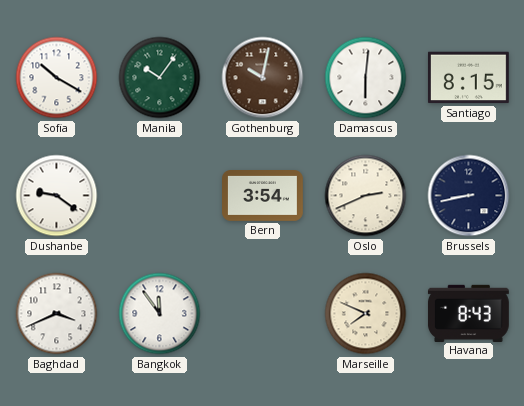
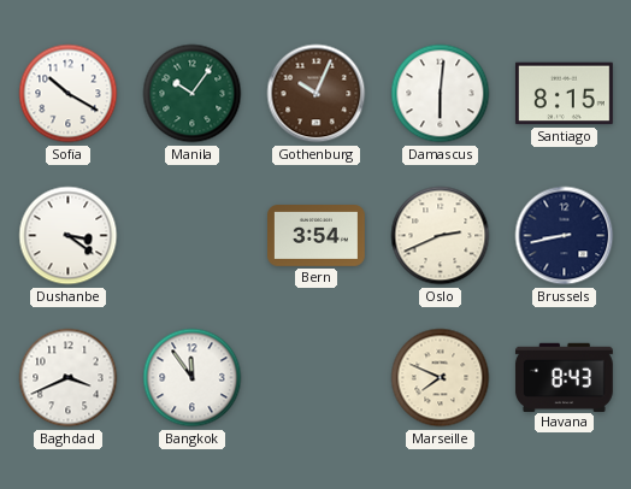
Gothenburg: 10:02 -> 10:04 (317, 94)
Dushanbe: 9:21 -> 3:21 (69, 236)
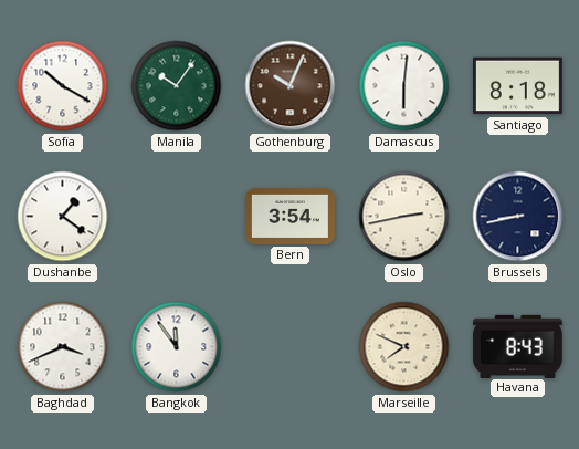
Santiago: 8:15 -> 8:18 (517, 86)
Dushanbe: 3:21 -> 1:21 (63, 217)
Oslo: 2:41 -> 2:43 (404, 217)
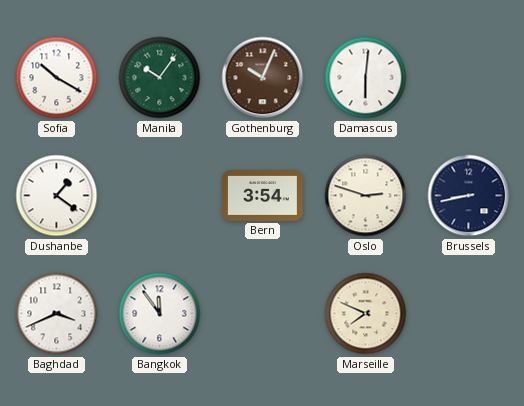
Santiago: 8:18 -> none (517, 86)
Oslo: 2:43 -> 2:48 (366, 196)
Havana: 8:43 -> none (517, 346)
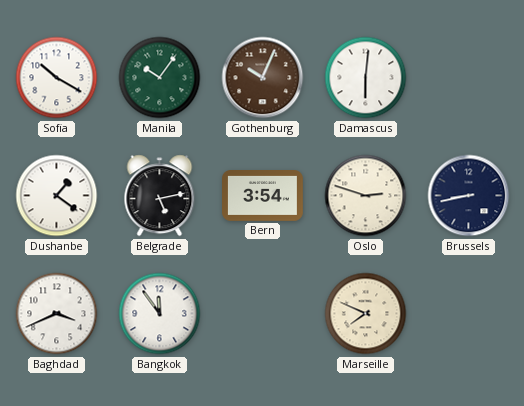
Belgrade: none -> 5:13 (160, 196)
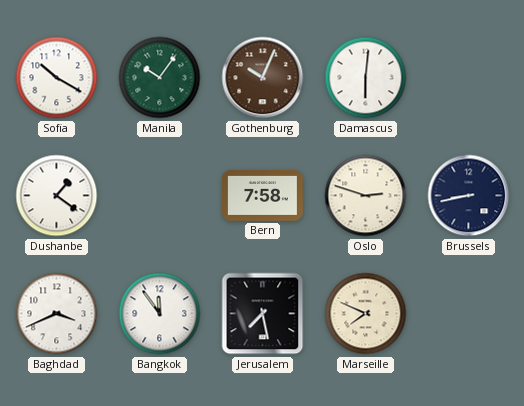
Belgrade: 5:13 -> none (160, 196)
Bern: 3:54 -> 7:58 (263, 196)
Jerusalem: none -> 7:28 (263, 314)
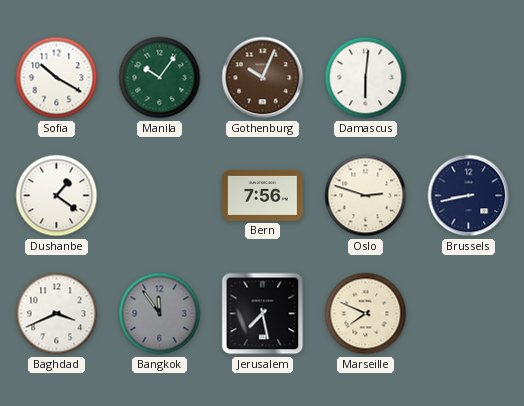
Bern: 7:58 -> 7:56 (263, 196)
Bangkok dial: white -> grey (160, 314)
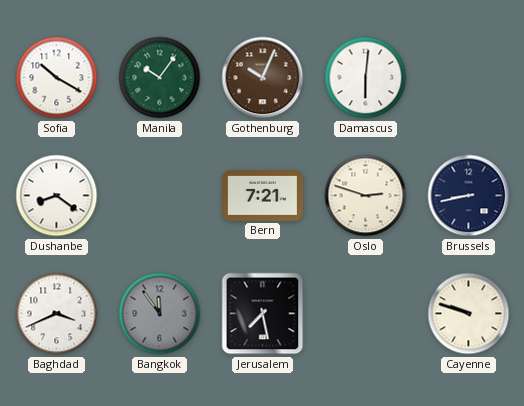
Dushanbe: 1:21 -> 8:21 (57, 196)
Bern: 7:56 -> 7:21 (263, 196)
Marseille: 7:49 -> none (366, 314)
Cayenne: none -> 9:48 (469, 314)
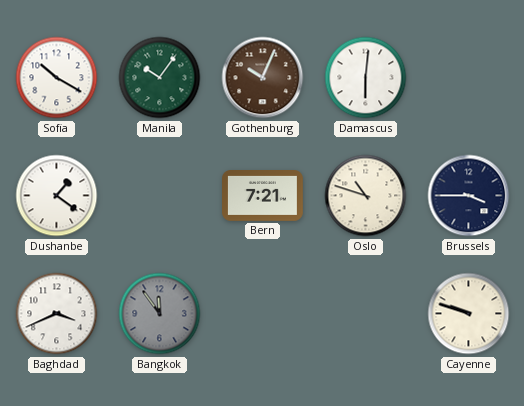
Dushanbe: 8:21 -> 1:21 (57, 196)
Oslo: 2:48 -> 10:48 (366, 196)
Brussels: 8:43 -> 3:45 (469, 196)
Jerusalem: 7:28 -> none (263, 314)
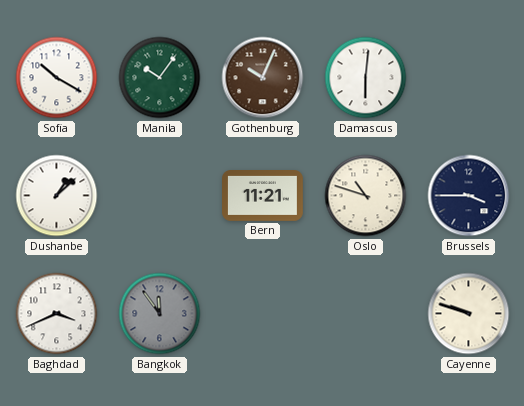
Dushanbe: 1:21 -> 1:08 (57, 196)
Bern: 7:21 -> 11:21 (263, 196)
